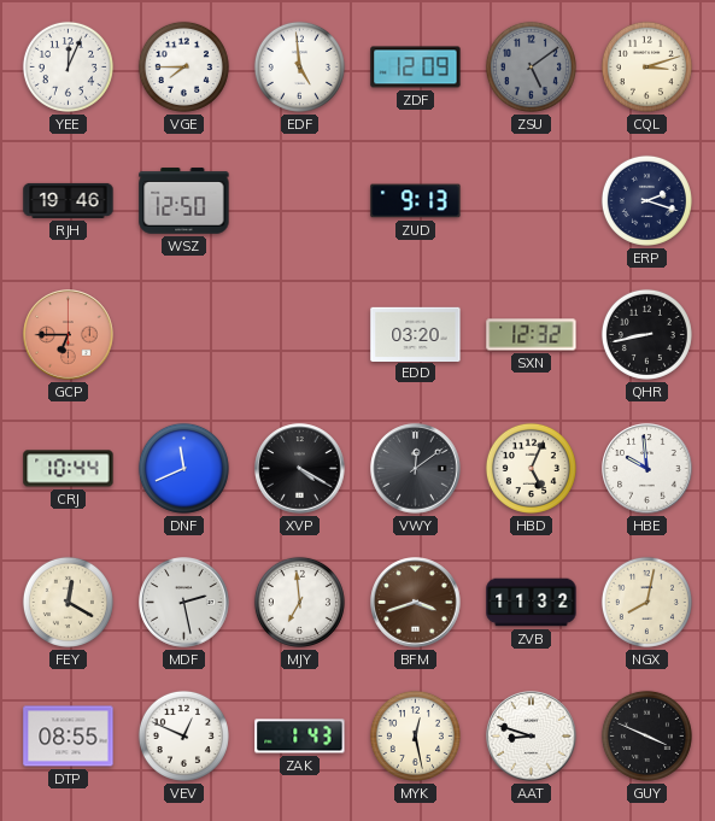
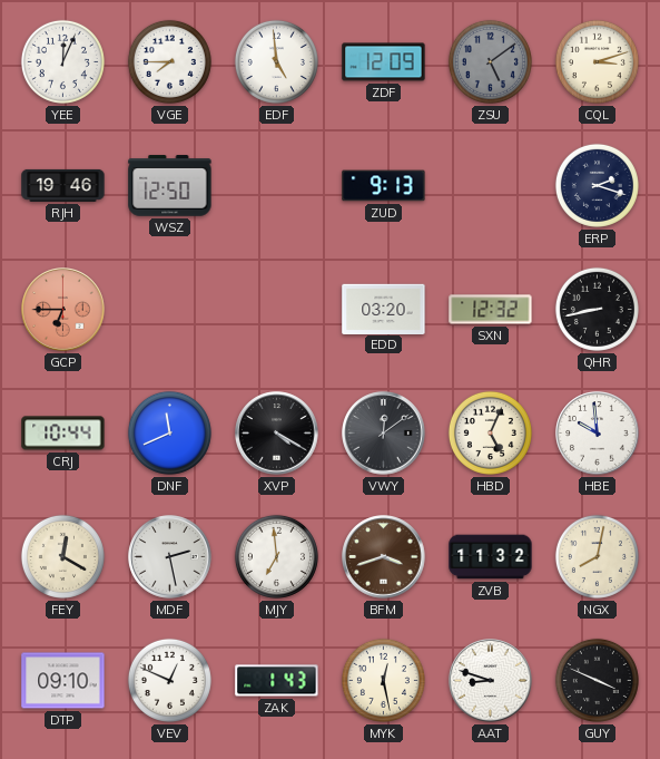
DTP: 08:55 -> 09:10 (63, 681)
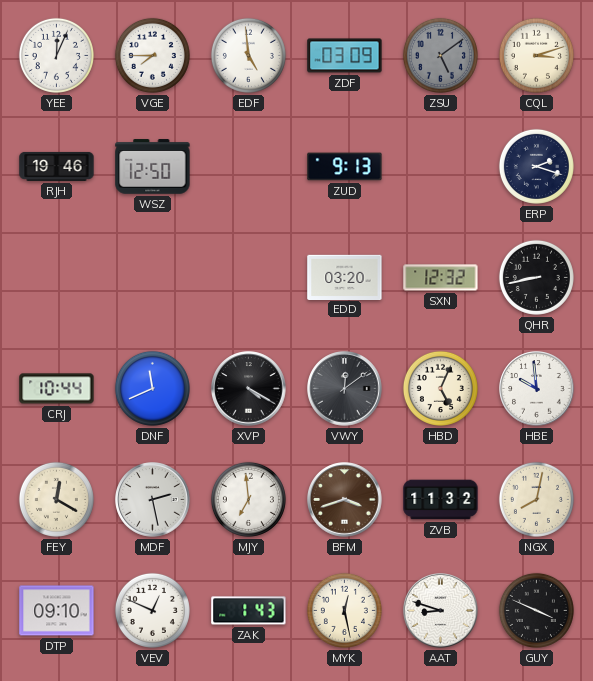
ZDF: 12:09 -> 03:09 (345, 56)
GCP: 6:45 -> none (63, 310)
